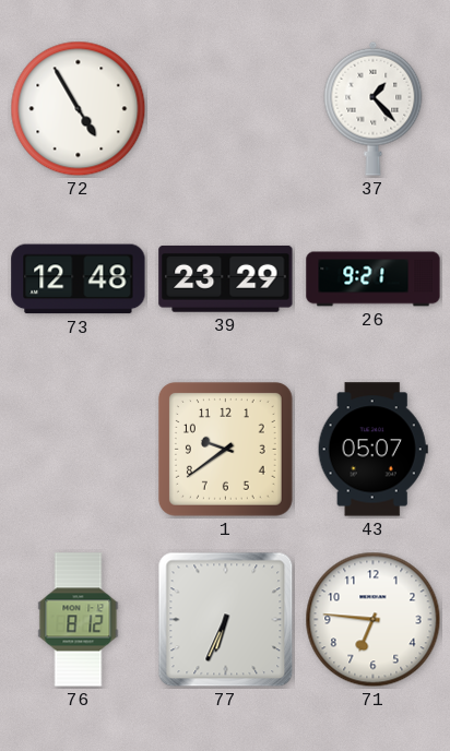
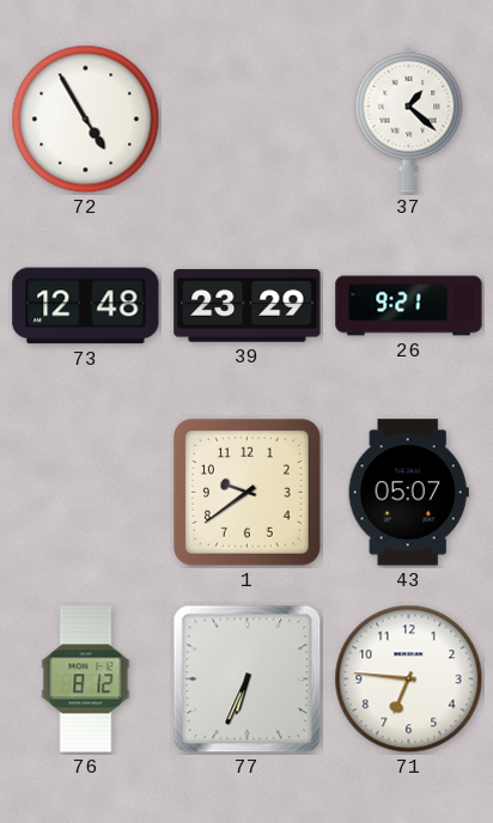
37: 1:23 -> 1:22 (409, 118)
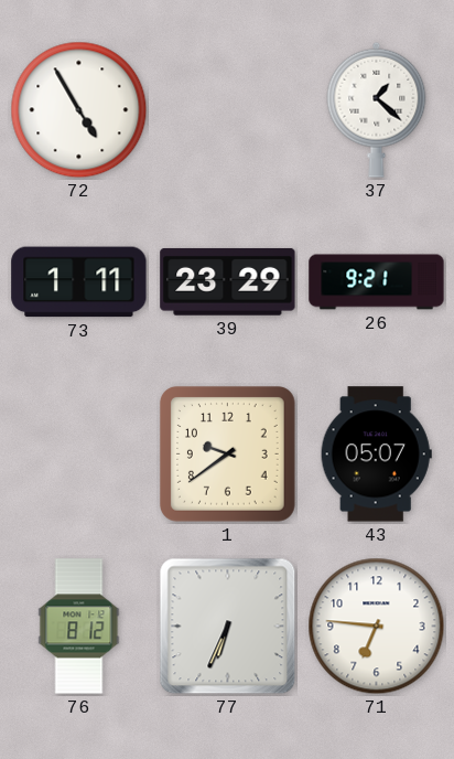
73: 12:48 -> 1:11 (79, 282)
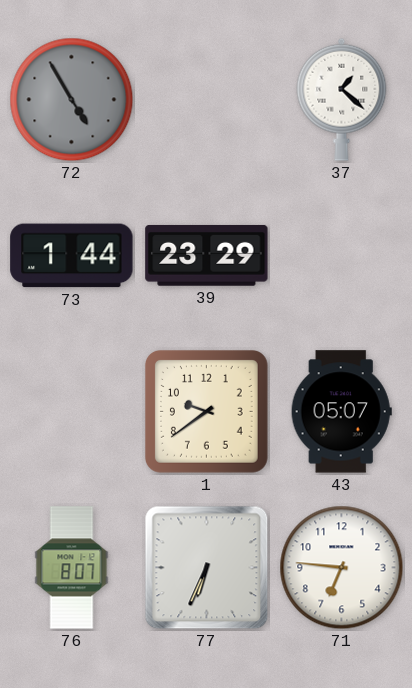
72 dial: white -> grey (72, 100)
73: 1:11 -> 1:44 (72, 256)
26: 9:21 -> none (377, 282)
76: 8:12 -> 8:07 (72, 568)
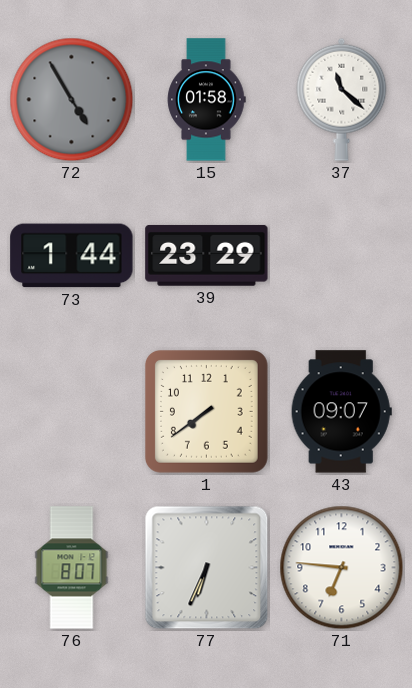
15: none -> 01:58 (206, 100)
37: 1:22 -> 11:22 (342, 99)
1: 9:39 -> 7:39 (207, 412)
43: 05:07 -> 09:07 (341, 412)
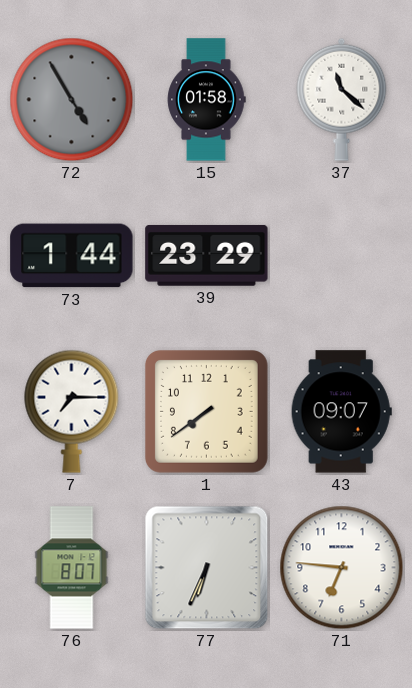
7: none -> 7:15 (72, 411)
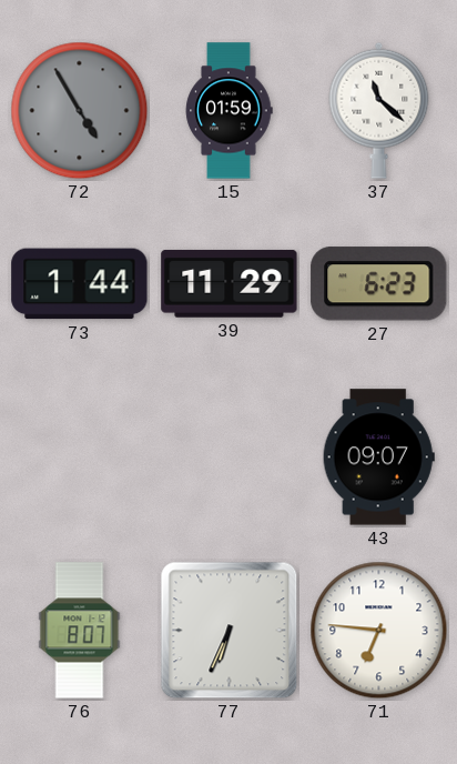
15: 01:58 -> 01:59 (228, 111)
39: 23:29 -> 11:29 (230, 284)
27: none -> 6:23 (379, 284)
7: 7:15 -> none (72, 411)
1: 7:39 -> none (207, 412)
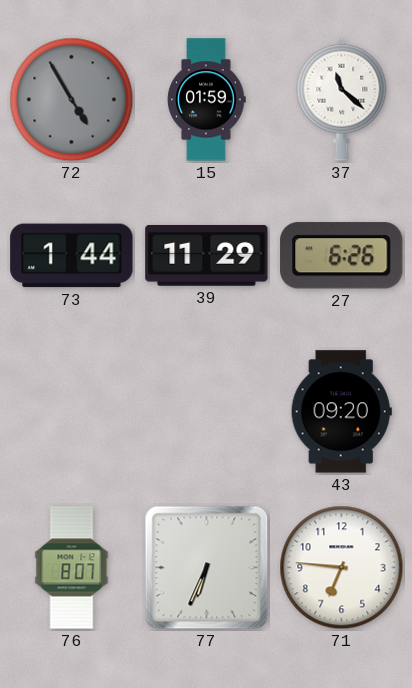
27: 6:23 -> 6:26 (342, 256)
43: 09:07 -> 09:20 (341, 412)
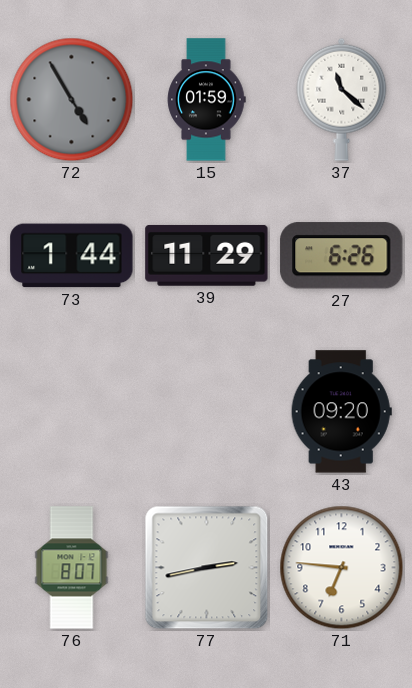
77: 6:34 -> 2:43 (207, 568)
